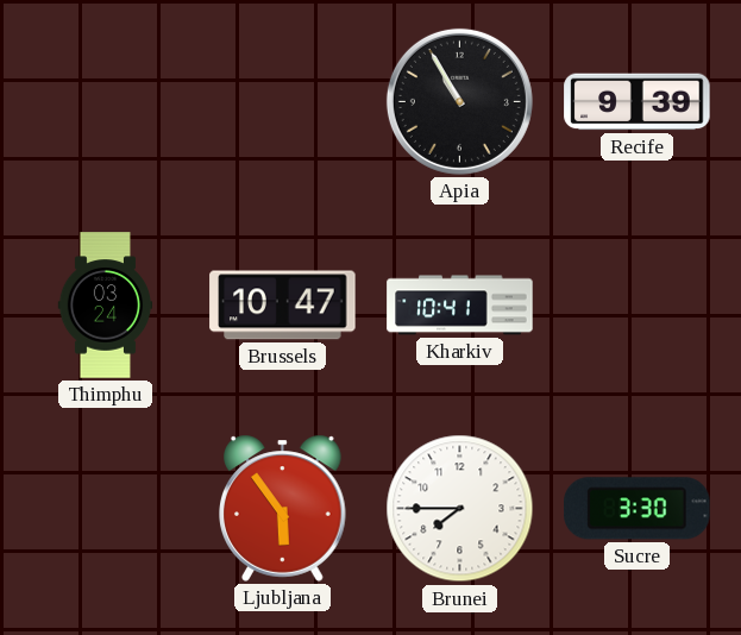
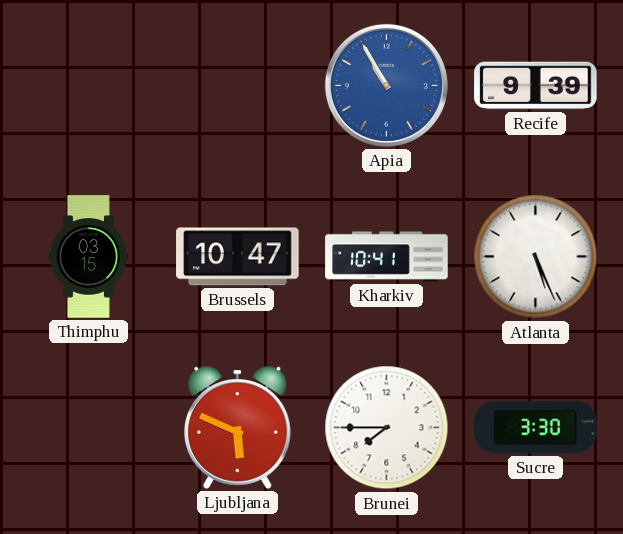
Apia dial: black -> blue (386, 85)
Thimphu: 03:24 -> 03:15 (89, 257)
Atlanta: none -> 5:26 (536, 257)
Ljubljana: 5:54 -> 5:49 (238, 427)
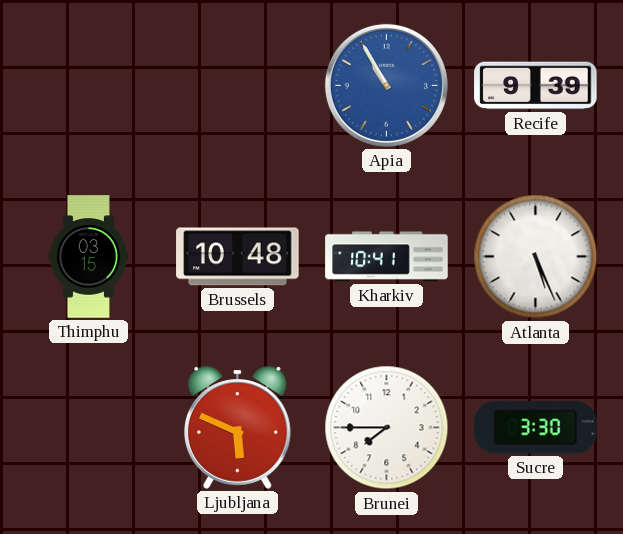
Brussels: 10:47 -> 10:48 (238, 257)
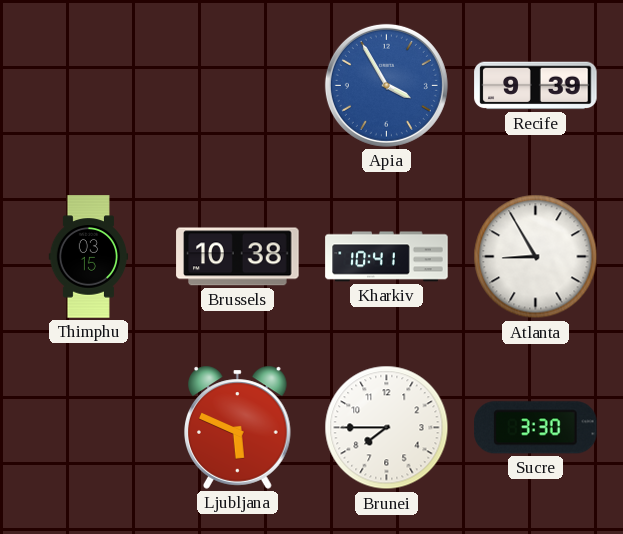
Apia: 10:55 -> 3:55 (386, 85)
Brussels: 10:48 -> 10:38 (238, 257)
Atlanta: 5:26 -> 8:55 (536, 257)
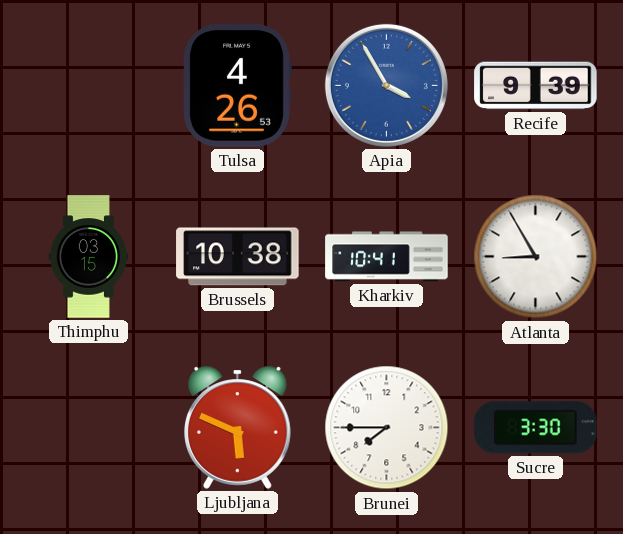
Tulsa: none -> 4:26 (237, 86)
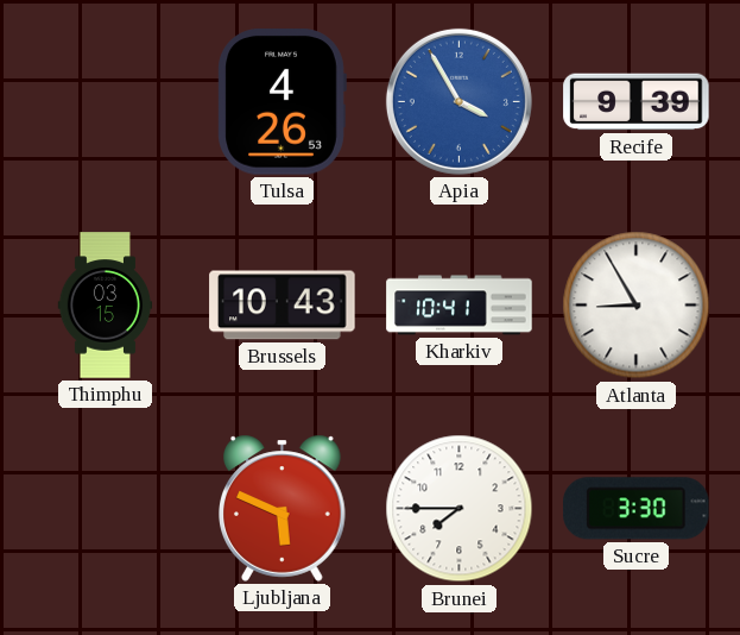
Brussels: 10:38 -> 10:43 (283, 306)
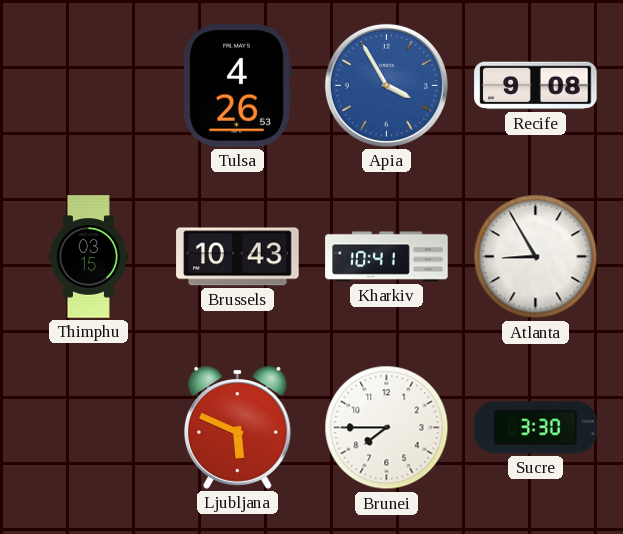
Recife: 9:39 -> 9:08 (536, 86)
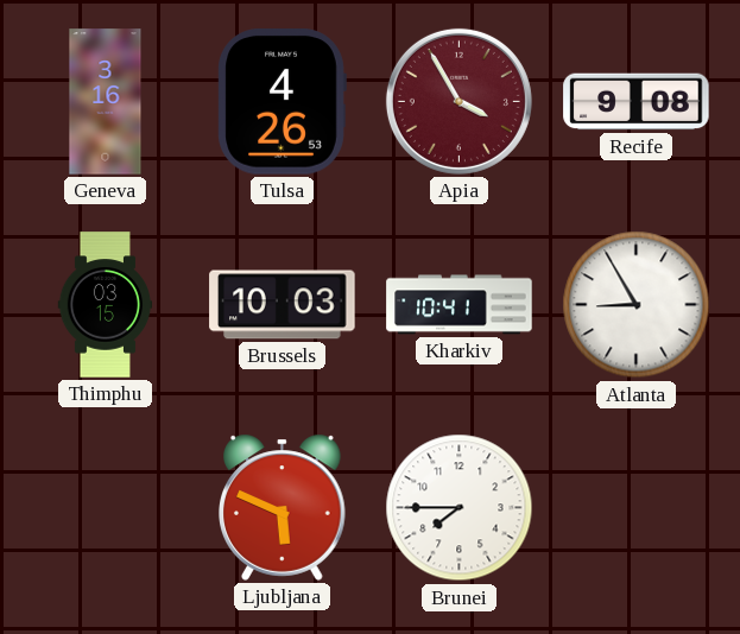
Geneva: none -> 3:16 (106, 102)
Apia dial: blue -> burgundy (458, 101)
Brussels: 10:43 -> 10:03 (283, 305)
Sucre: 3:30 -> none (536, 428)
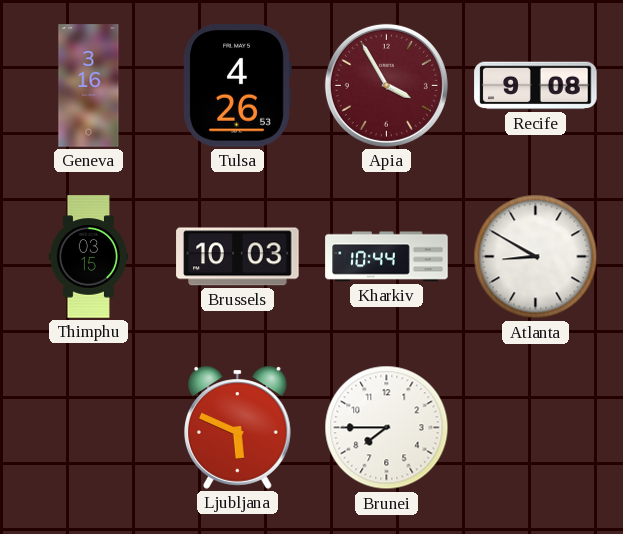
Kharkiv: 10:41 -> 10:44 (387, 257)
Atlanta: 8:55 -> 8:50 (536, 257)
